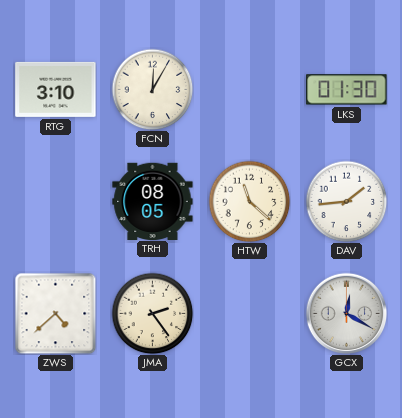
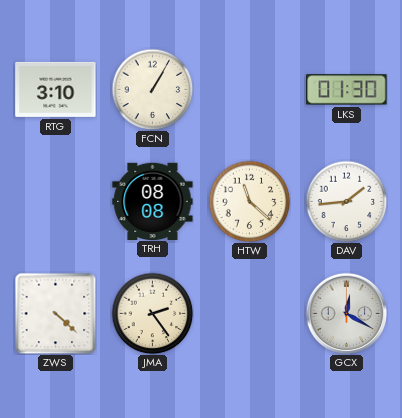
FCN: 12:05 -> 1:05 (152, 89)
TRH: 08:05 -> 08:08 (153, 201)
ZWS: 4:38 -> 4:22 (55, 313)
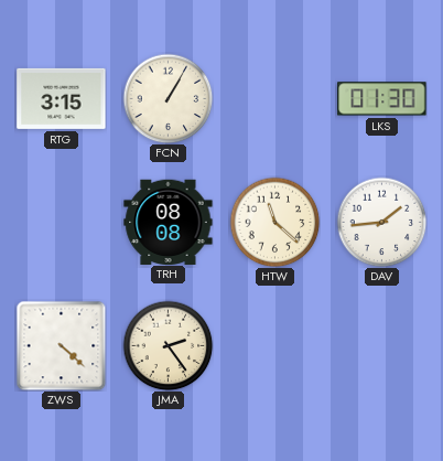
RTG: 3:10 -> 3:15 (62, 98)
GCX: 12:20 -> none (346, 313)
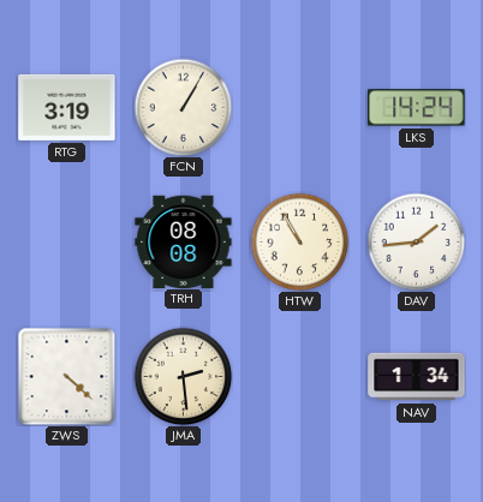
RTG: 3:15 -> 3:19 (67, 107)
LKS: 01:30 -> 14:24 (417, 108)
HTW: 11:22 -> 10:55 (299, 241)
JMA: 2:24 -> 2:29 (183, 376)
NAV: none -> 1:34 (417, 377)
